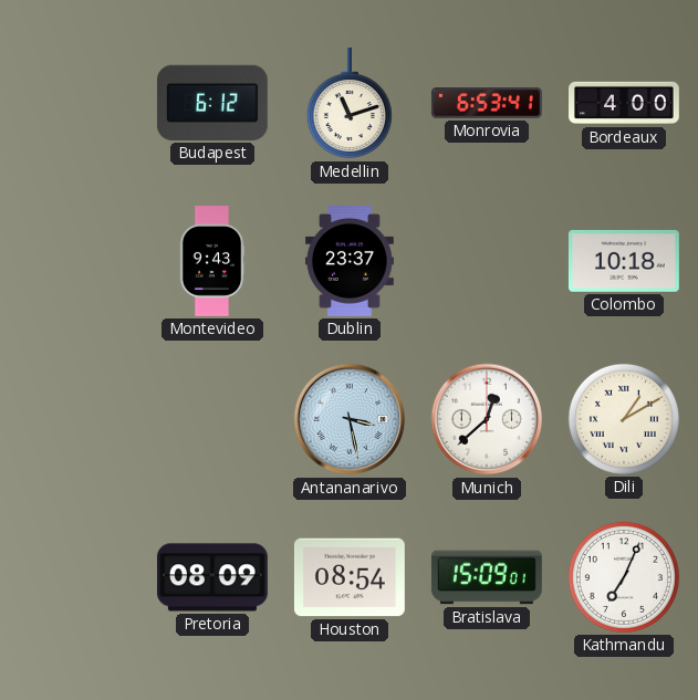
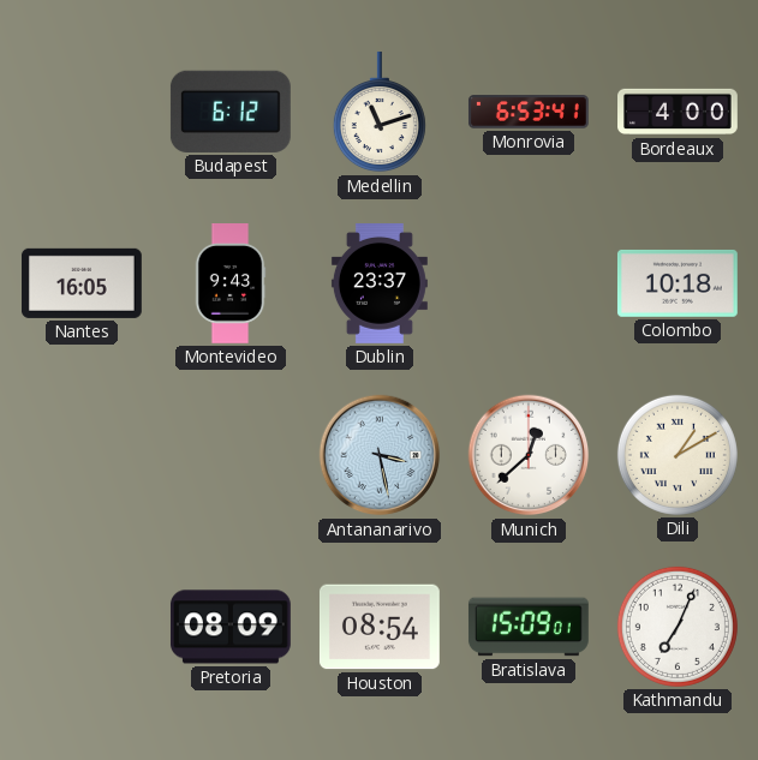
Nantes: none -> 16:05 (82, 283)
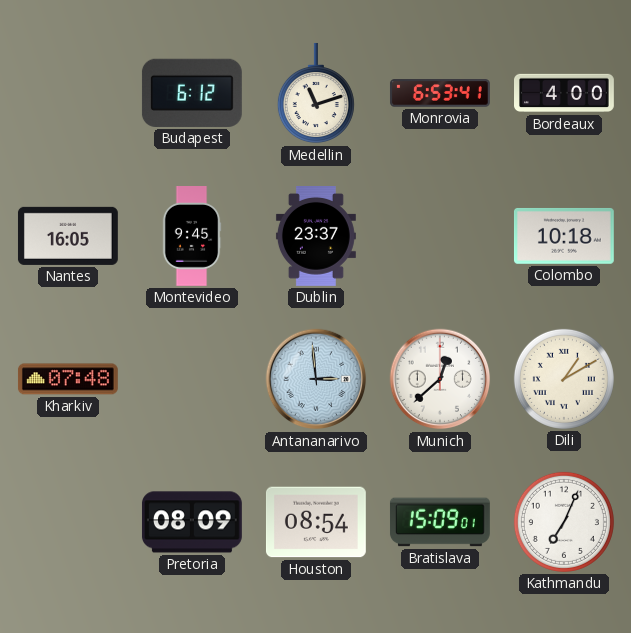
Montevideo: 9:43 -> 9:45 (192, 237)
Kharkiv: none -> 07:48 (68, 379)
Antananarivo: 3:28 -> 2:59 (316, 379)
